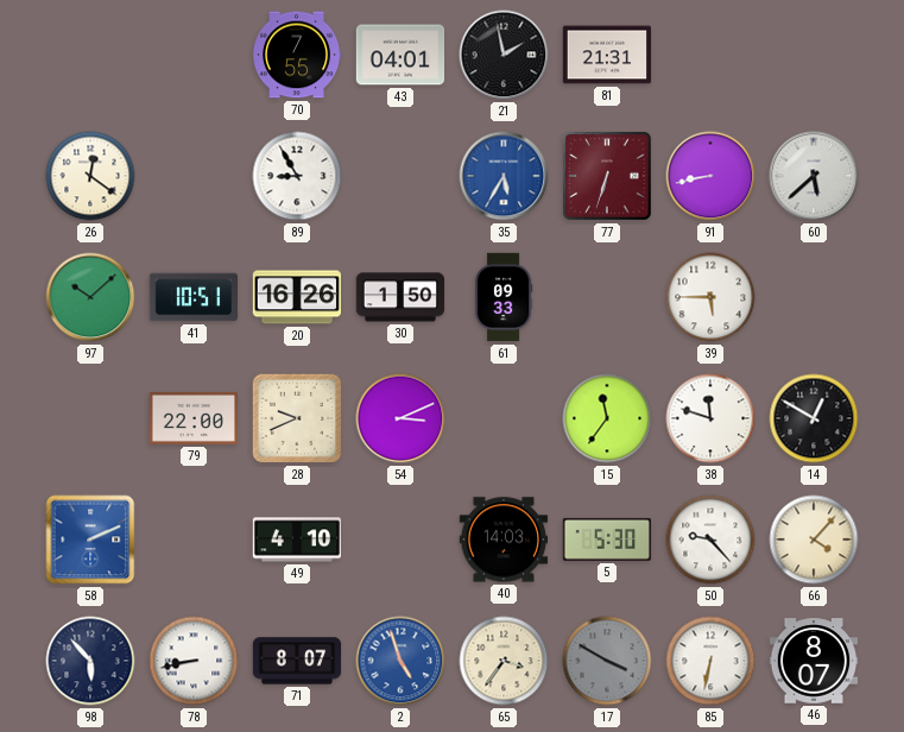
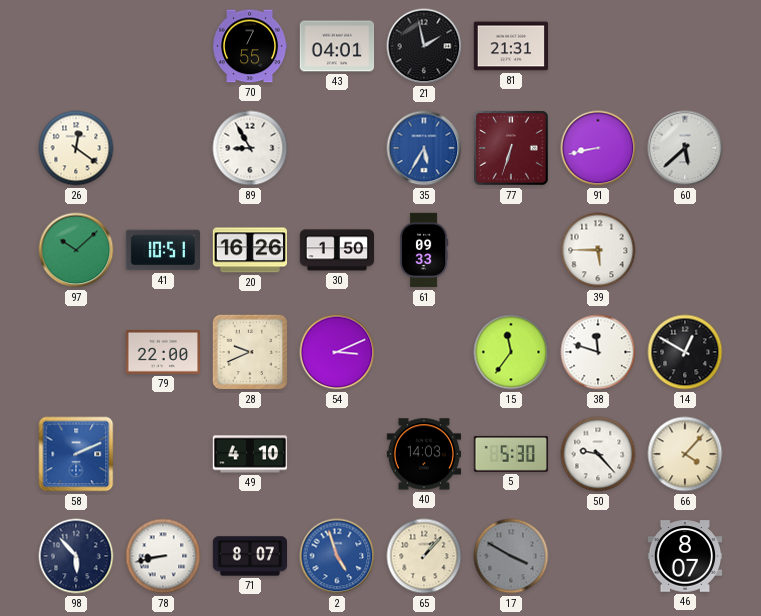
65: 3:36 -> 1:07 (424, 556)
85: 6:32 -> none (710, 661)
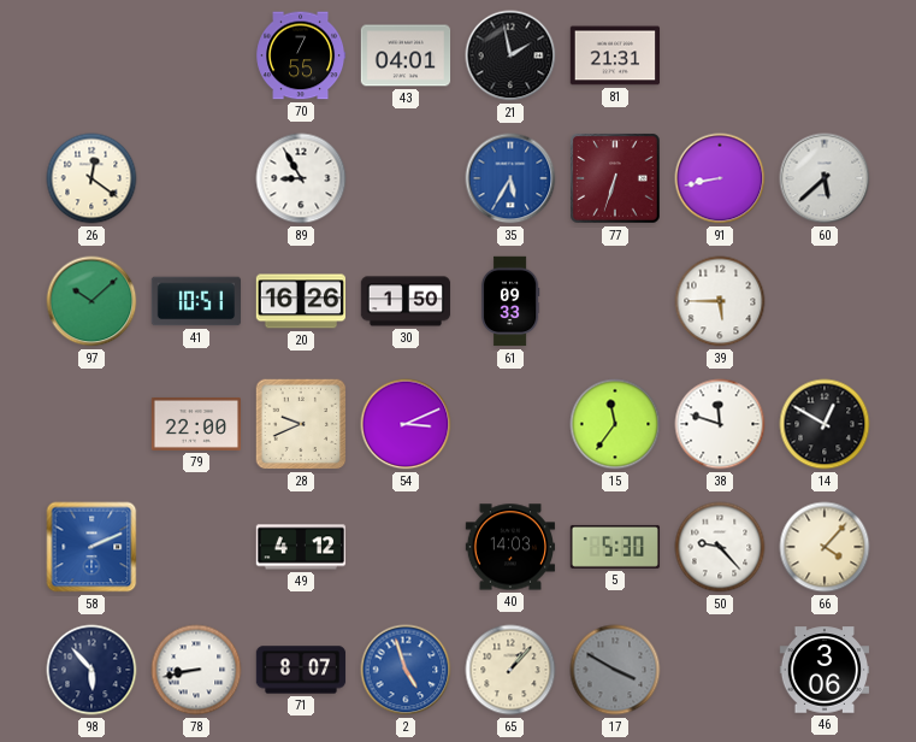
49: 4:10 -> 4:12 (301, 547)
46: 8:07 -> 3:06 (825, 670)
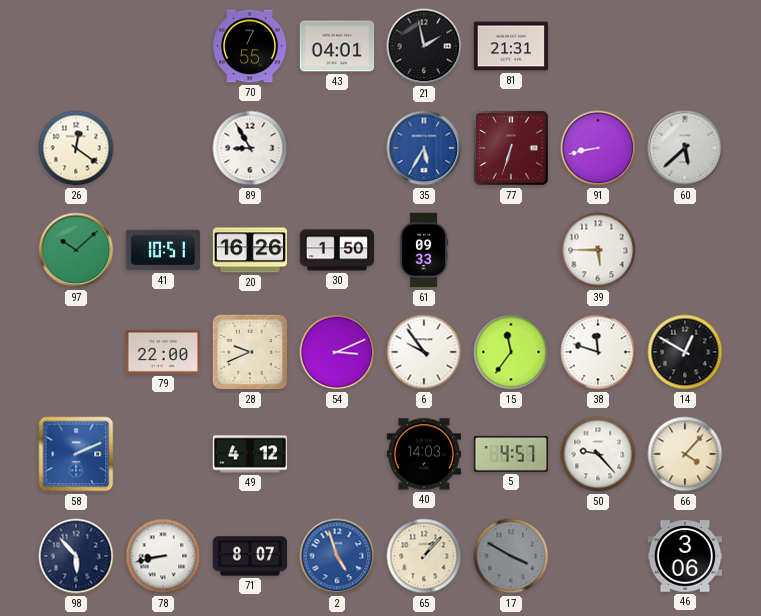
6: none -> 9:54 (424, 352)
5: 5:30 -> 4:57 (511, 454)
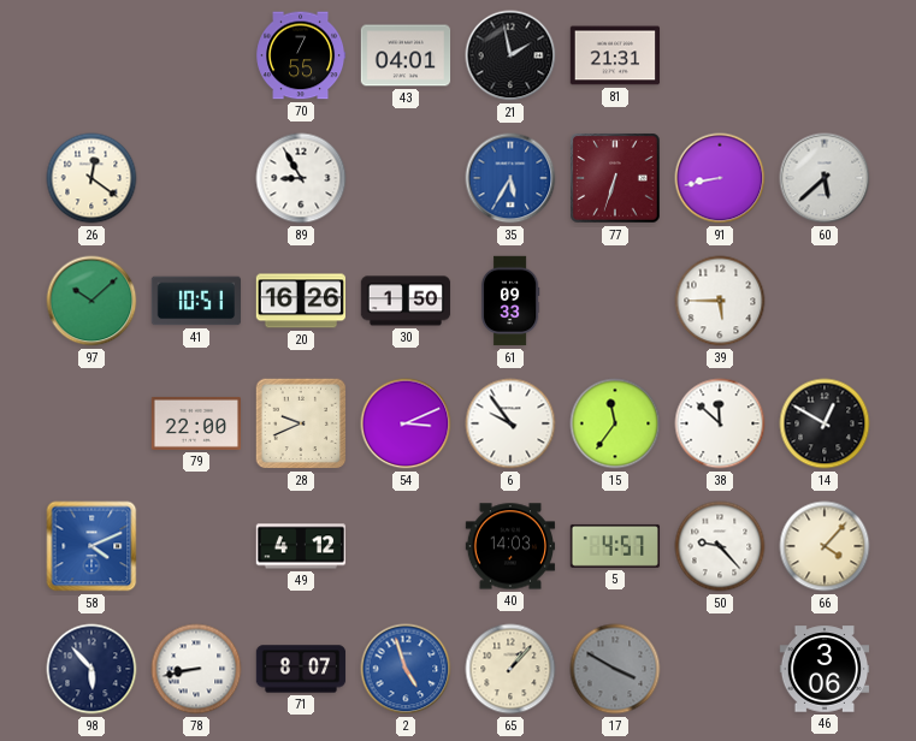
38: 11:48 -> 11:52 (720, 423)
58: 2:11 -> 4:11 (91, 546)
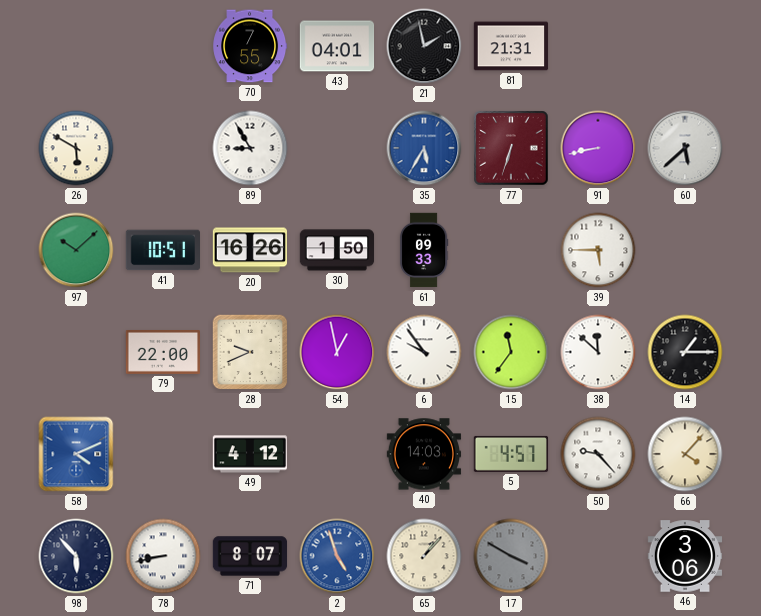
26: 12:21 -> 5:50 (76, 148)
54: 3:11 -> 12:58 (337, 352)
14: 12:50 -> 1:15 (685, 352)
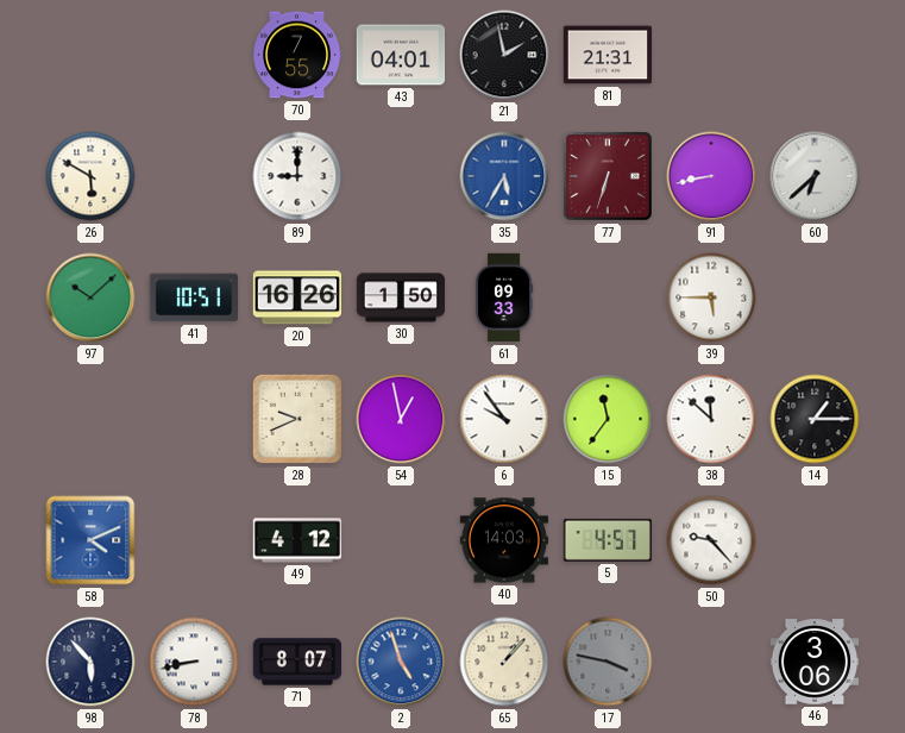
89: 8:55 -> 9:00 (297, 176)
60: 5:38 -> 6:38 (815, 176)
79: 22:00 -> none (163, 352)
66: 4:07 -> none (685, 454)
17: 3:50 -> 3:47 (608, 662)
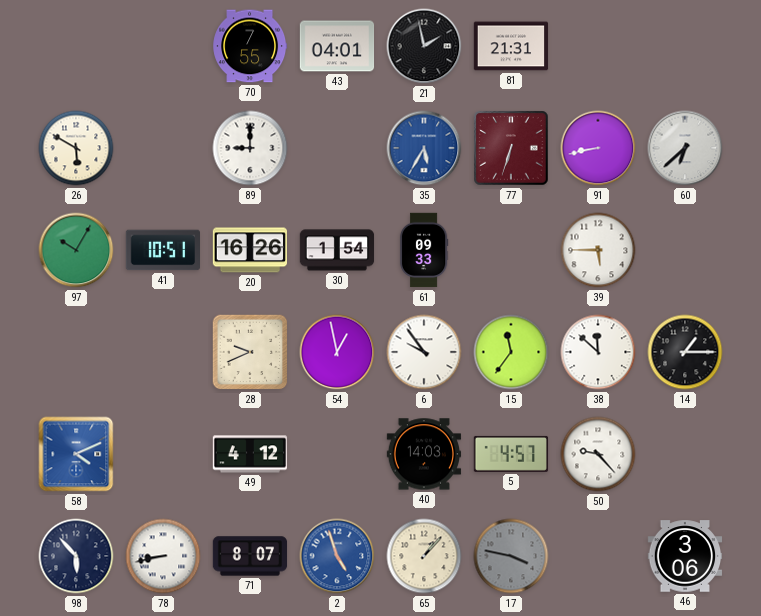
97: 10:08 -> 10:05 (76, 250)
30: 1:50 -> 1:54 (337, 250)
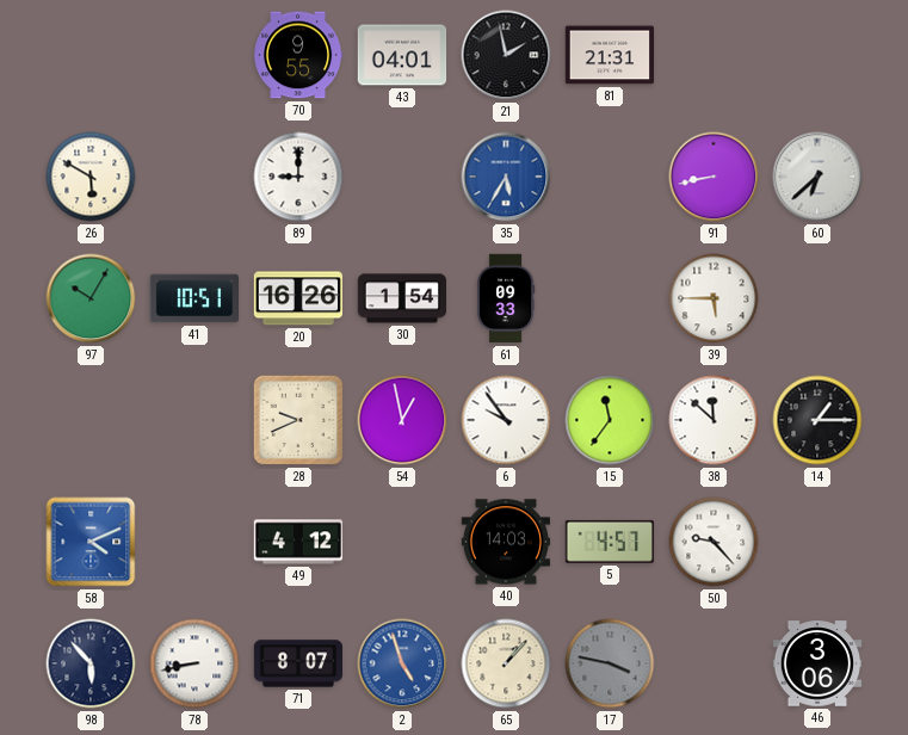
70: 7:55 -> 9:55 (298, 55)
77: 6:33 -> none (511, 148)
